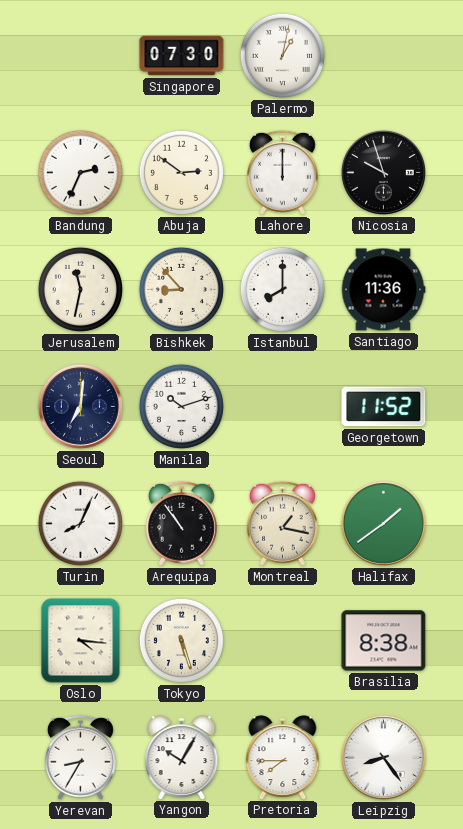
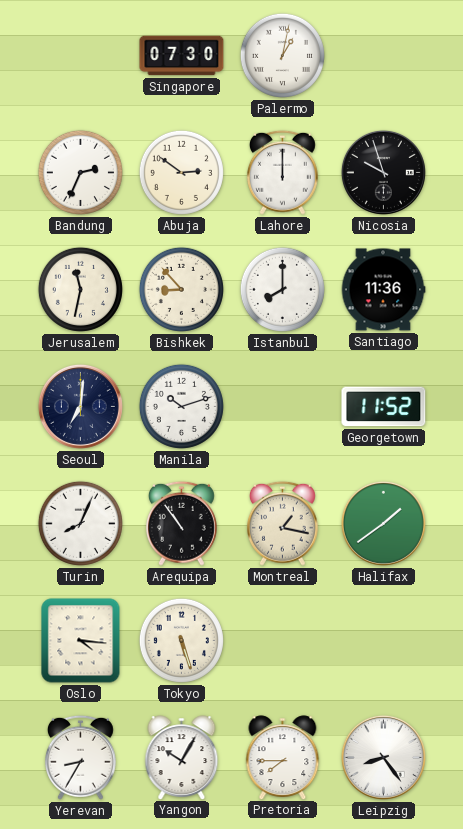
Brasilia: 8:38 -> none (384, 641)
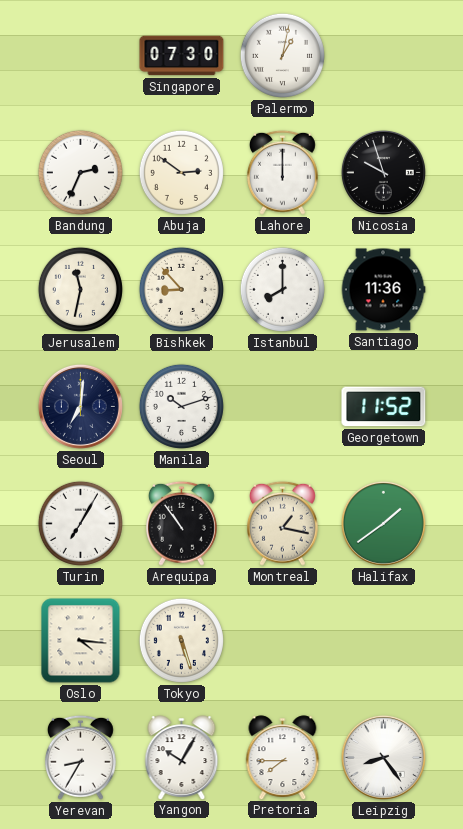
Turin: 8:04 -> 7:05 (80, 523)
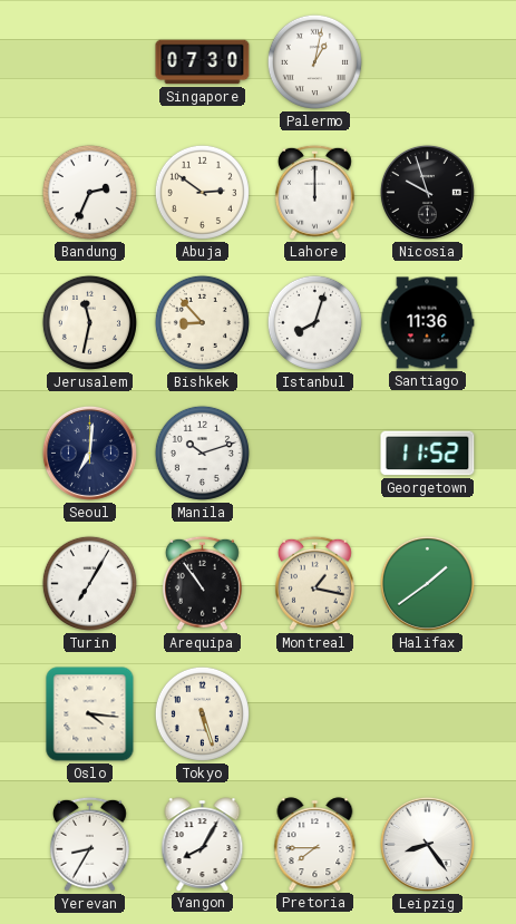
Istanbul: 8:00 -> 8:03 (314, 322)
Yangon: 10:05 -> 8:05 (203, 844)
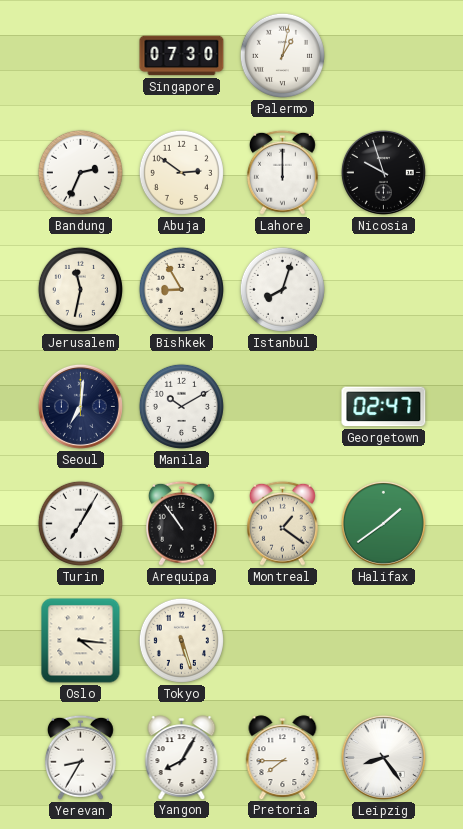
Bishkek: 8:53 -> 8:55 (181, 289)
Santiago: 11:36 -> none (427, 323)
Manila: 10:12 -> 10:10 (181, 406)
Georgetown: 11:52 -> 02:47 (384, 407)
Montreal: 1:17 -> 1:21 (282, 523)
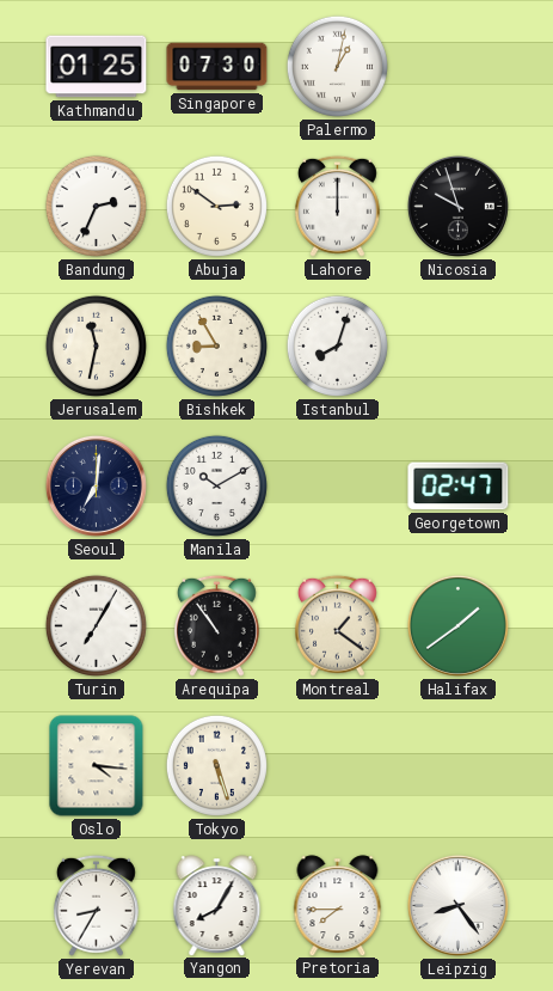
Kathmandu: none -> 01:25 (97, 67)
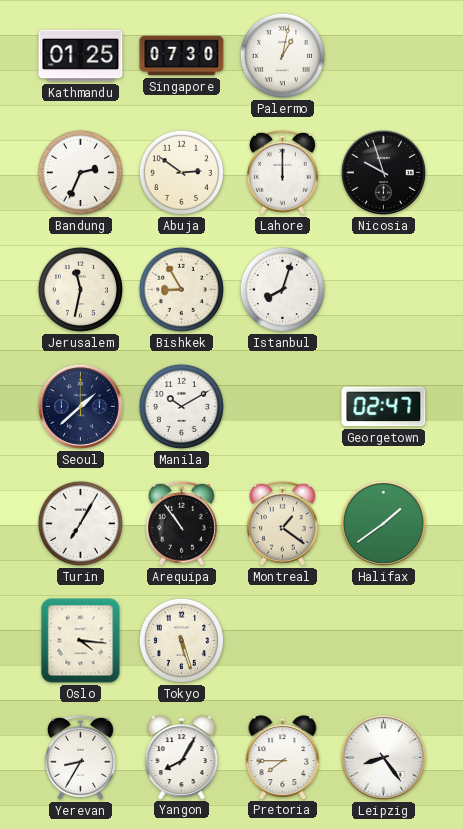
Seoul: 7:01 -> 1:38 (80, 406)
